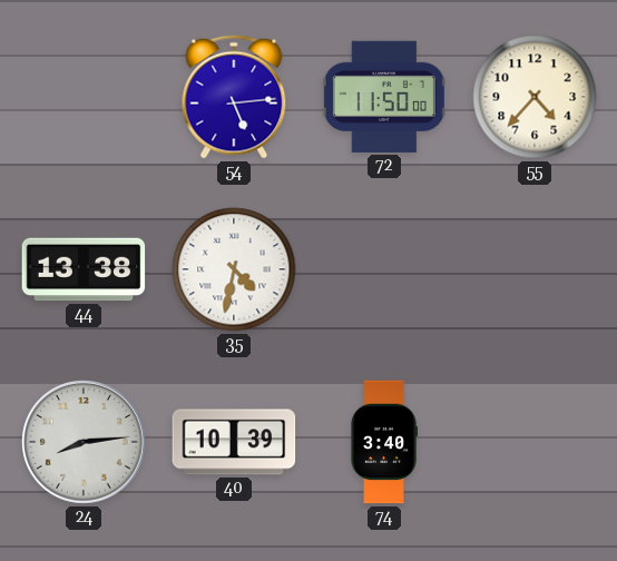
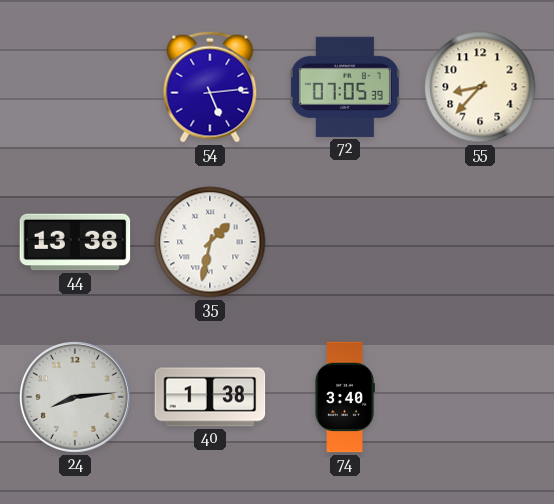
72: 11:50 -> 07:05 (345, 87)
55: 4:37 -> 8:37 (480, 87)
35: 4:32 -> 1:32 (210, 242)
40: 10:39 -> 1:38 (210, 397)
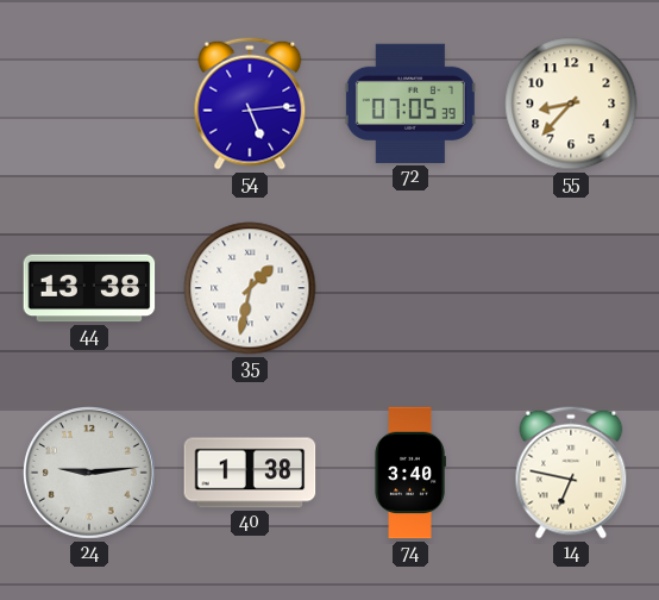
24: 8:14 -> 9:14 (90, 474)
14: none -> 6:47 (571, 473)
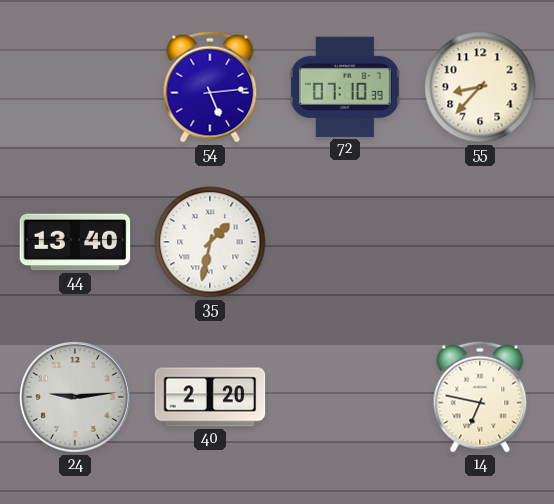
72: 07:05 -> 07:10 (345, 87)
44: 13:38 -> 13:40 (75, 242)
40: 1:38 -> 2:20 (210, 397)
74: 3:40 -> none (410, 473)
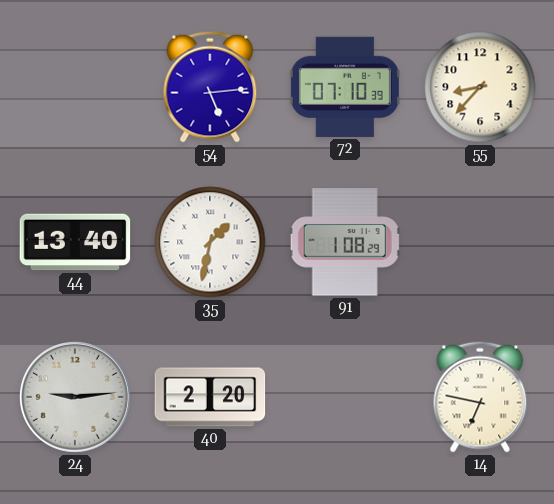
91: none -> 1:08 (345, 242)
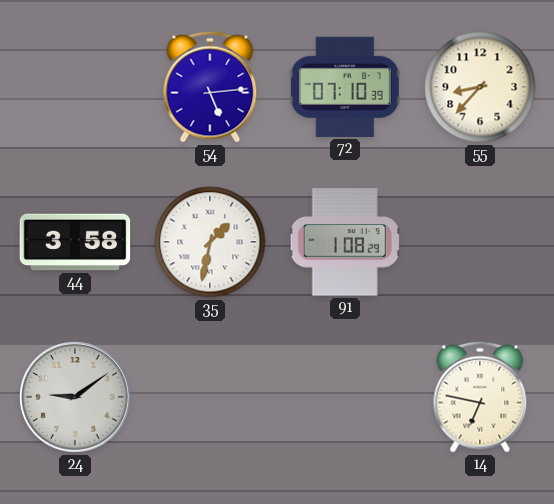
44: 13:40 -> 3:58 (75, 242)
24: 9:14 -> 9:09 (76, 398)
40: 2:20 -> none (210, 397)
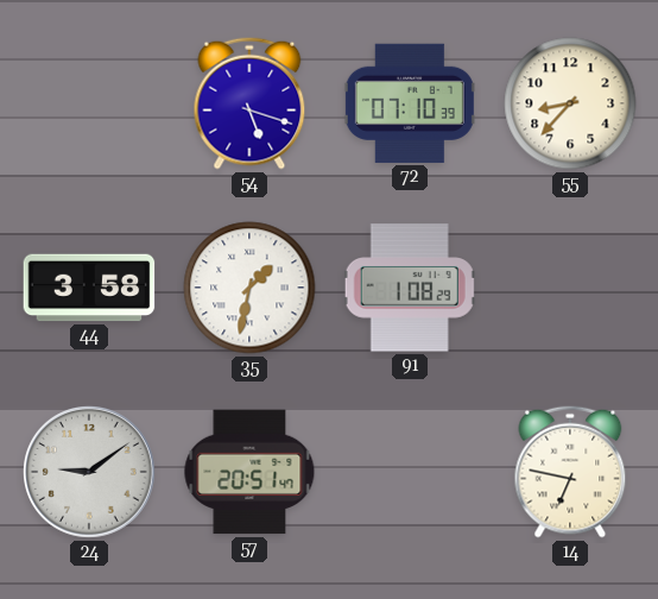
54: 5:14 -> 5:18 (249, 103)
57: none -> 20:51 (249, 472)
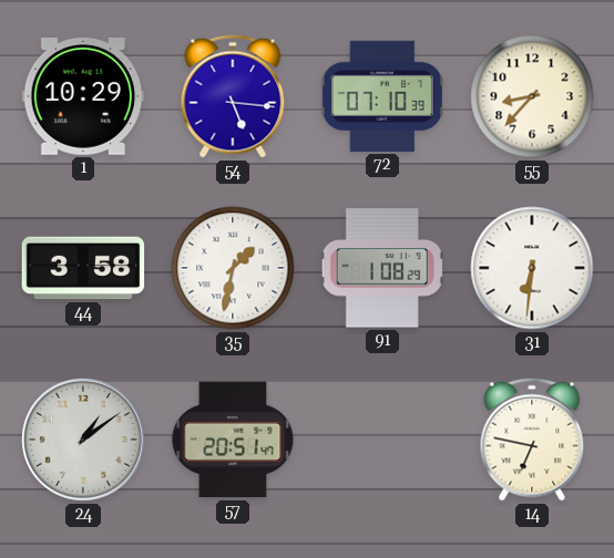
1: none -> 10:29 (83, 96)
54: 5:18 -> 5:16 (233, 96)
31: none -> 6:31 (532, 268)
24: 9:09 -> 1:09 (84, 441)
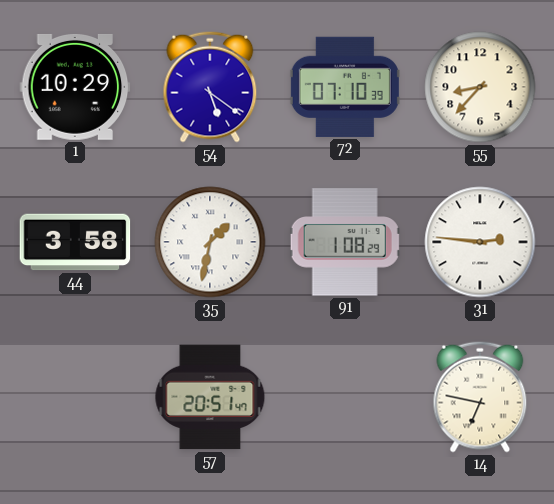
54: 5:16 -> 5:21 (210, 87)
31: 6:31 -> 2:46 (480, 242)
24: 1:09 -> none (84, 441)
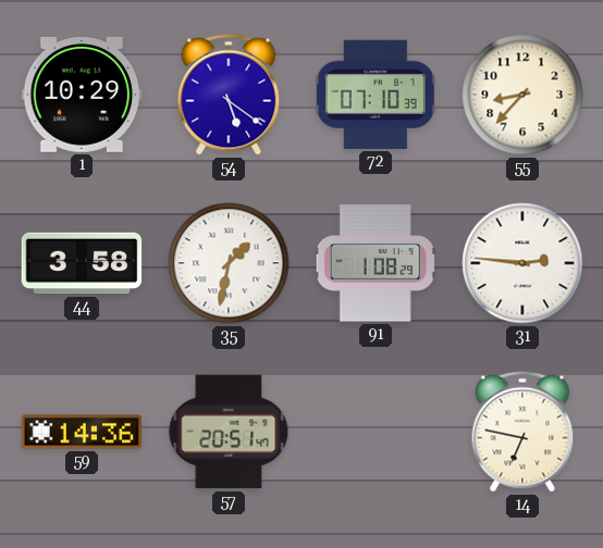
59: none -> 14:36 (82, 432)
